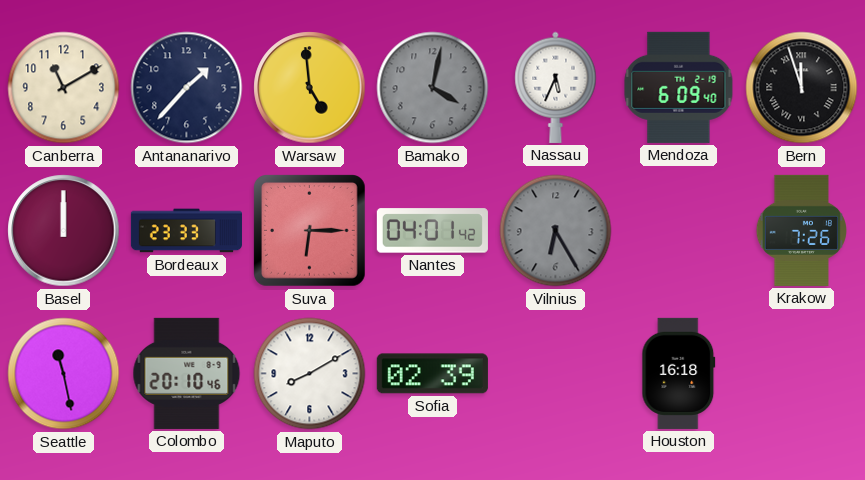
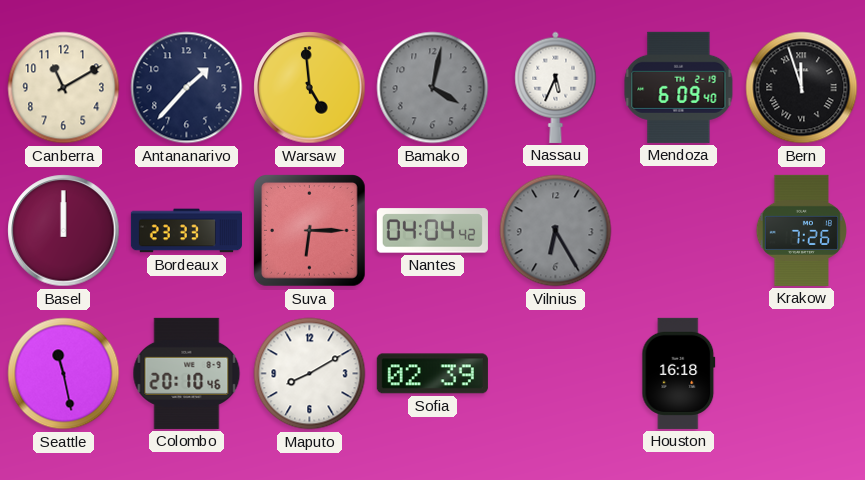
Nantes: 04:01 -> 04:04 (432, 231)
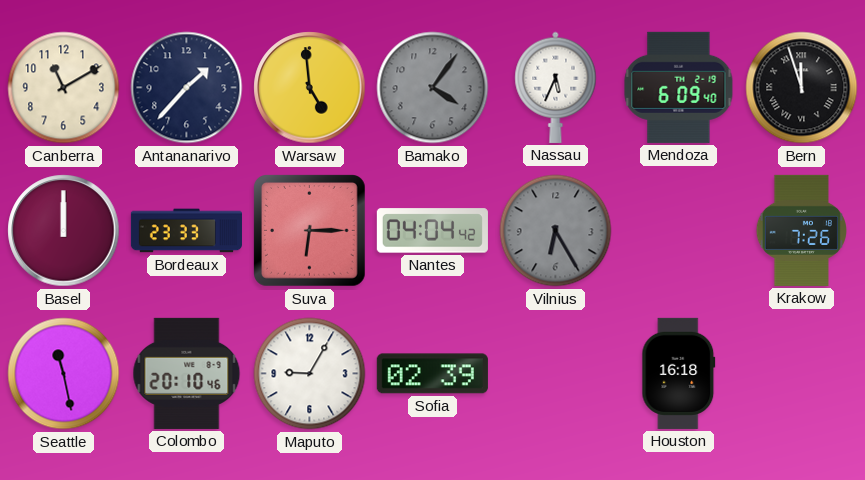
Bamako: 4:02 -> 4:06 (433, 88)
Maputo: 8:10 -> 9:05 (310, 374)
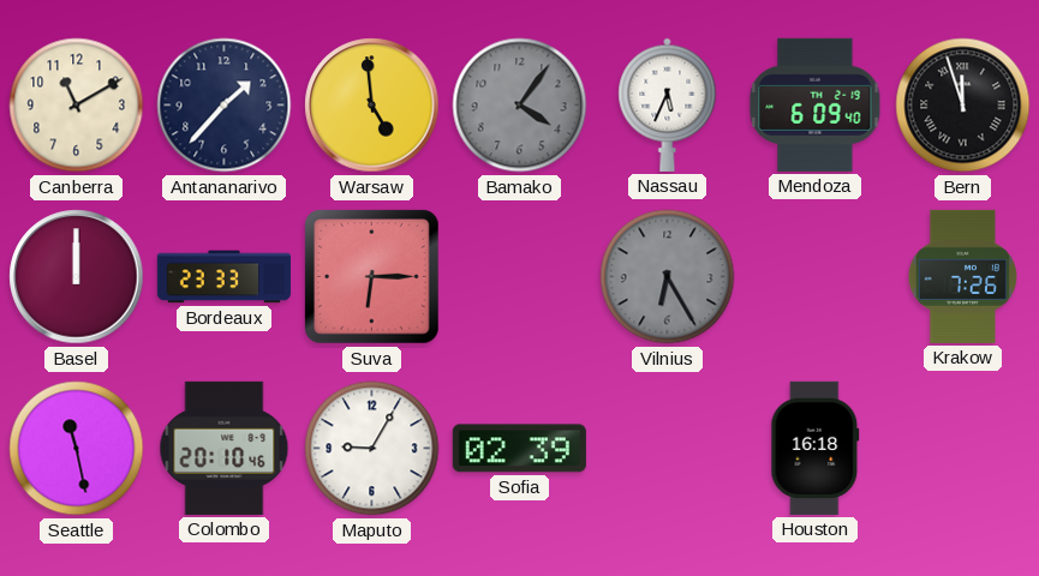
Nantes: 04:04 -> none (432, 231)
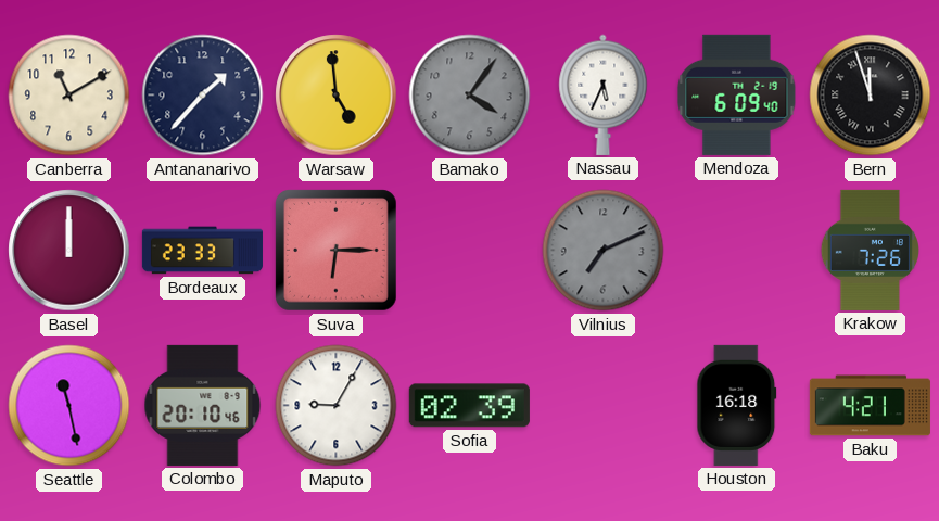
Vilnius: 6:25 -> 7:11 (604, 251)
Baku: none -> 4:21 (870, 406)
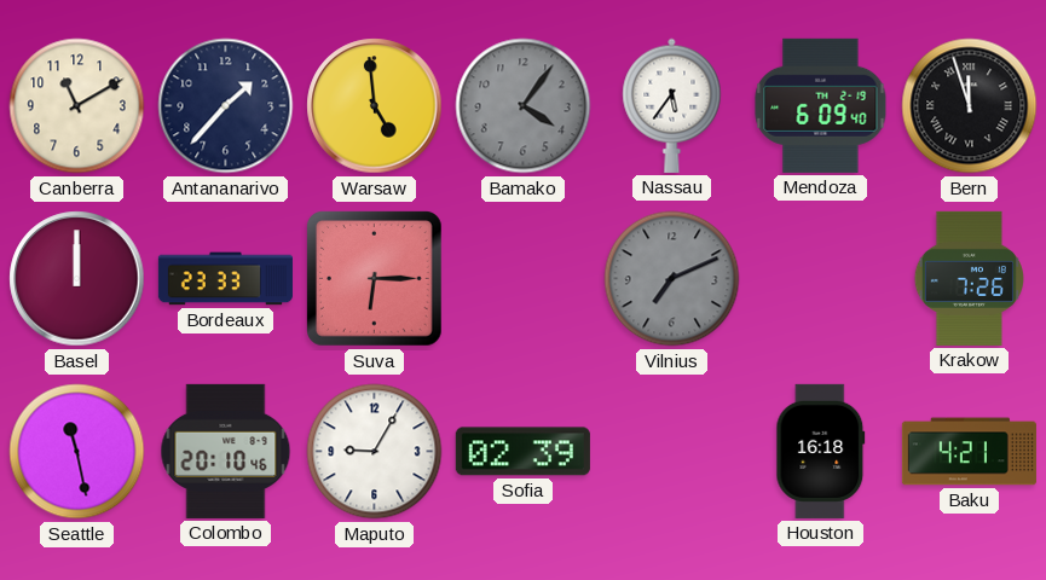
Nassau: 5:34 -> 5:36 (672, 105)
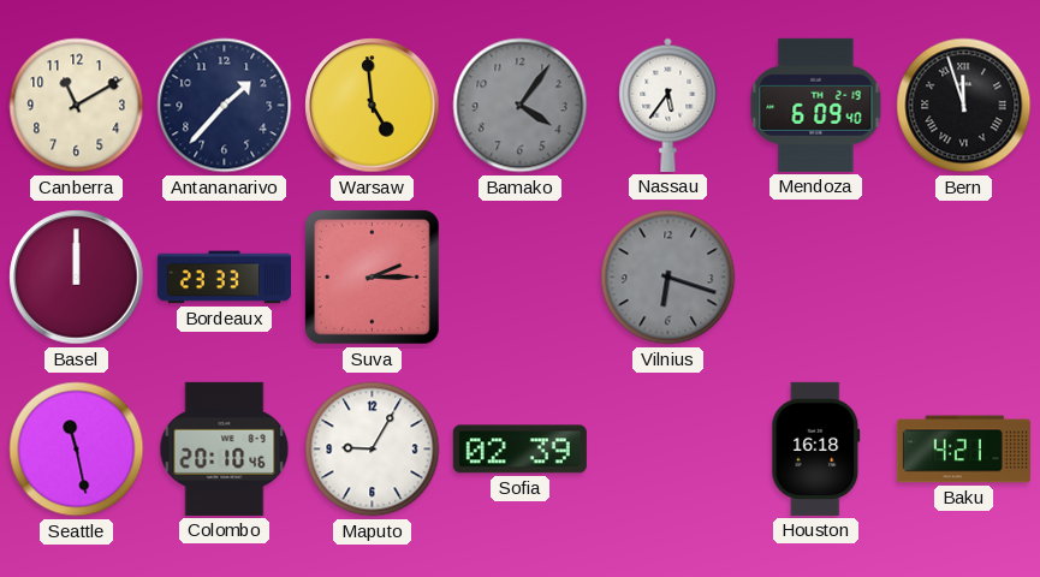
Suva: 6:15 -> 2:15 (373, 278)
Vilnius: 7:11 -> 6:18 (668, 278)
Krakow: 7:26 -> none (969, 278)
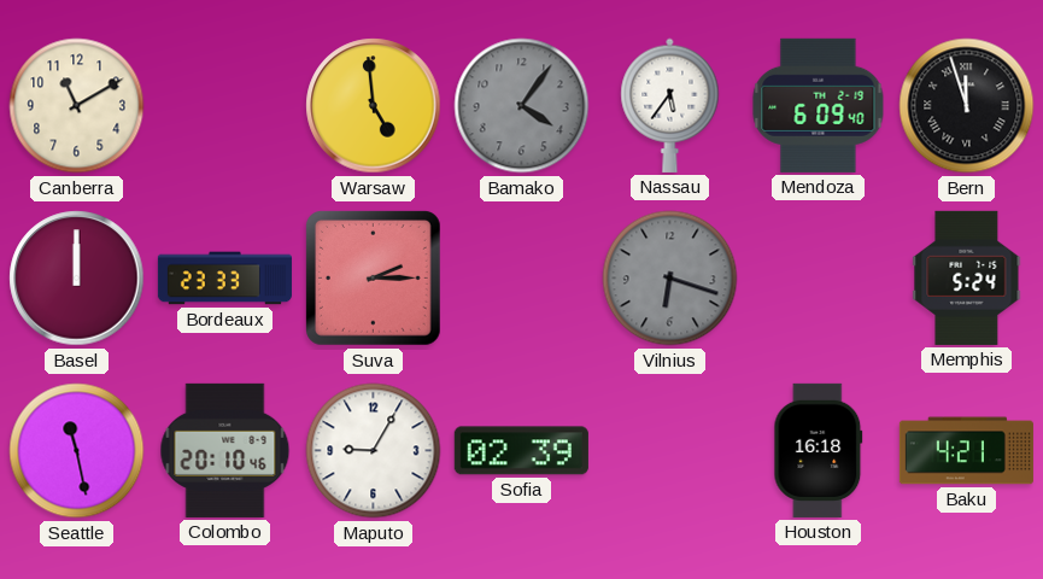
Antananarivo: 1:37 -> none (225, 106)
Memphis: none -> 5:24 (967, 277)
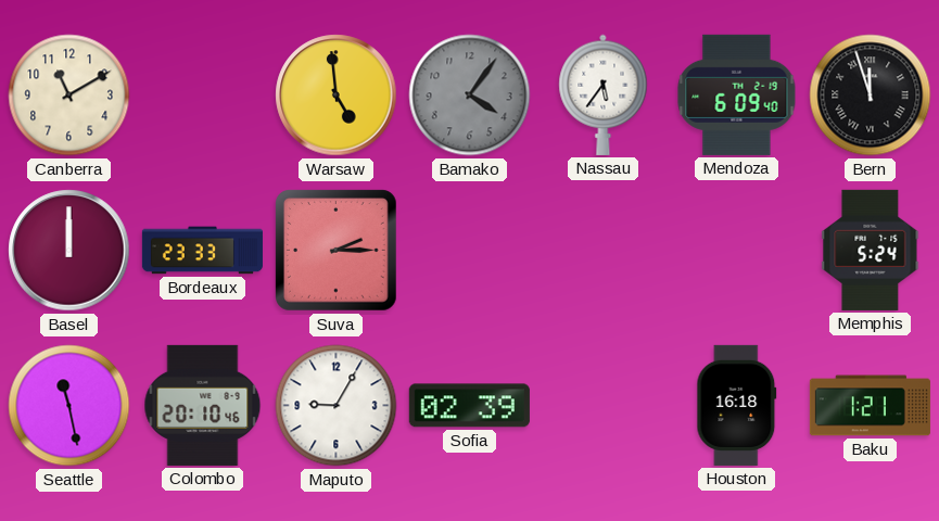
Vilnius: 6:18 -> none (670, 279)
Baku: 4:21 -> 1:21 (870, 406)
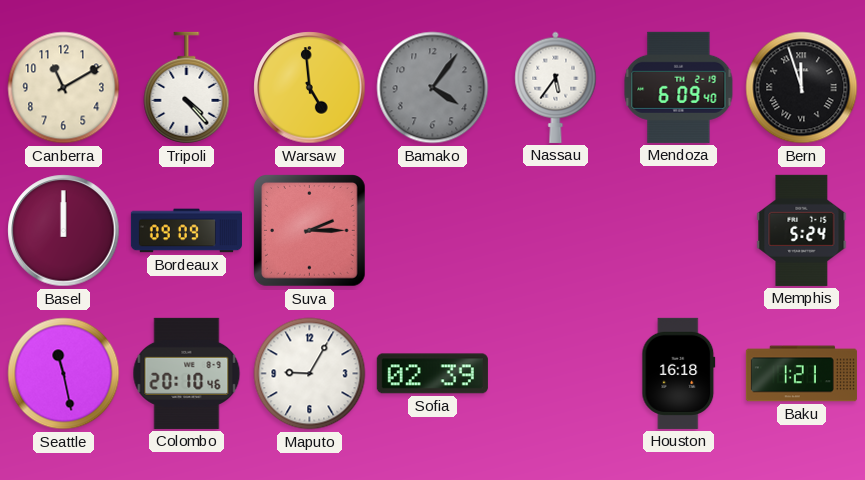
Tripoli: none -> 4:23 (187, 88)
Bordeaux: 23:33 -> 09:09 (186, 231)
